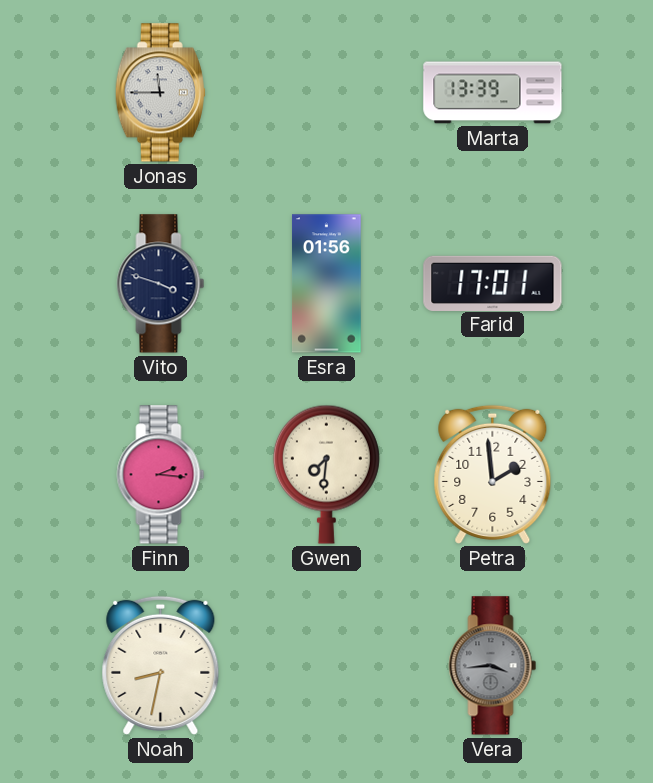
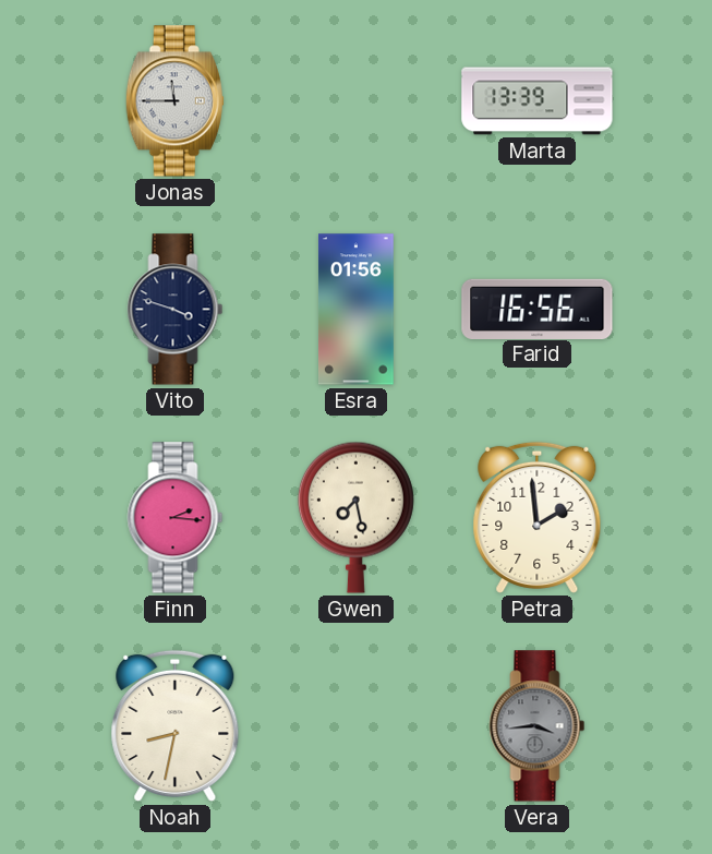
Farid: 17:01 -> 16:56 (538, 309)
Gwen: 7:31 -> 7:28 (355, 517)
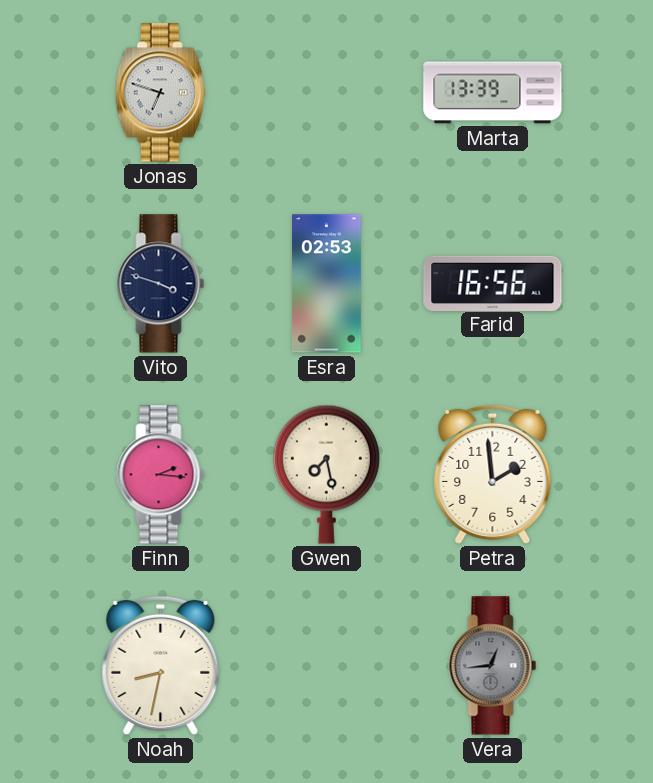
Jonas: 11:45 -> 6:48 (160, 93)
Esra: 01:56 -> 02:53 (327, 284)
Vera: 3:44 -> 12:44 (493, 666)
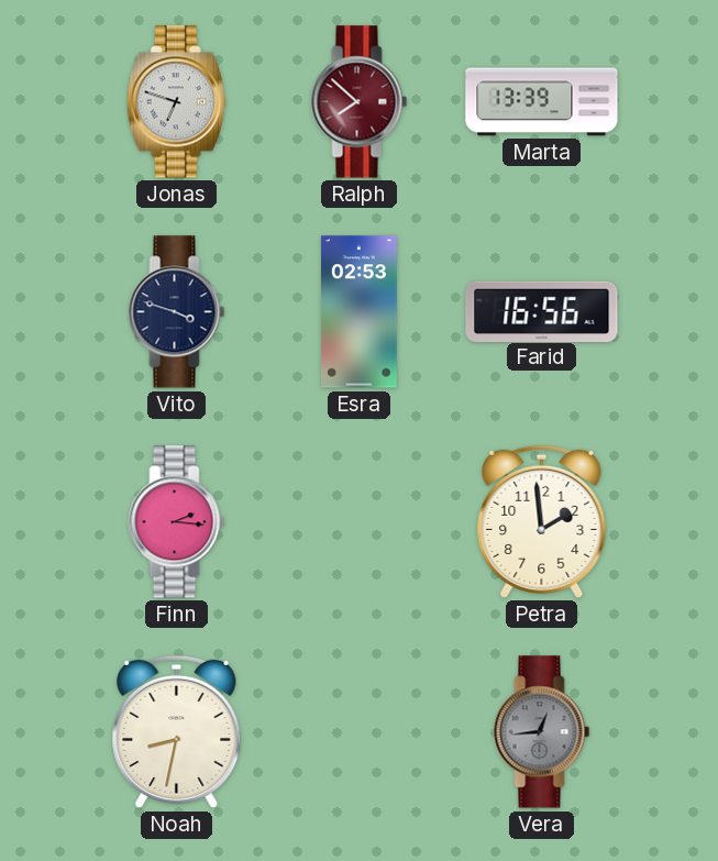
Ralph: none -> 7:52 (360, 102)
Gwen: 7:28 -> none (326, 474)
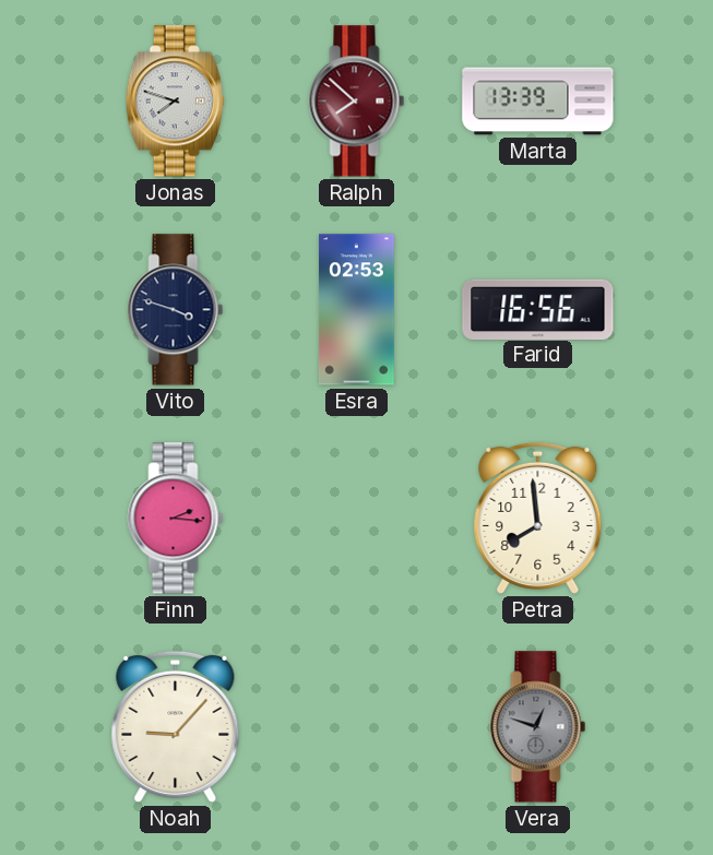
Jonas: 6:48 -> 7:48 (175, 102)
Petra: 1:59 -> 7:59 (538, 518)
Noah: 8:32 -> 9:07 (176, 726)
Vera: 12:44 -> 12:48 (538, 727)
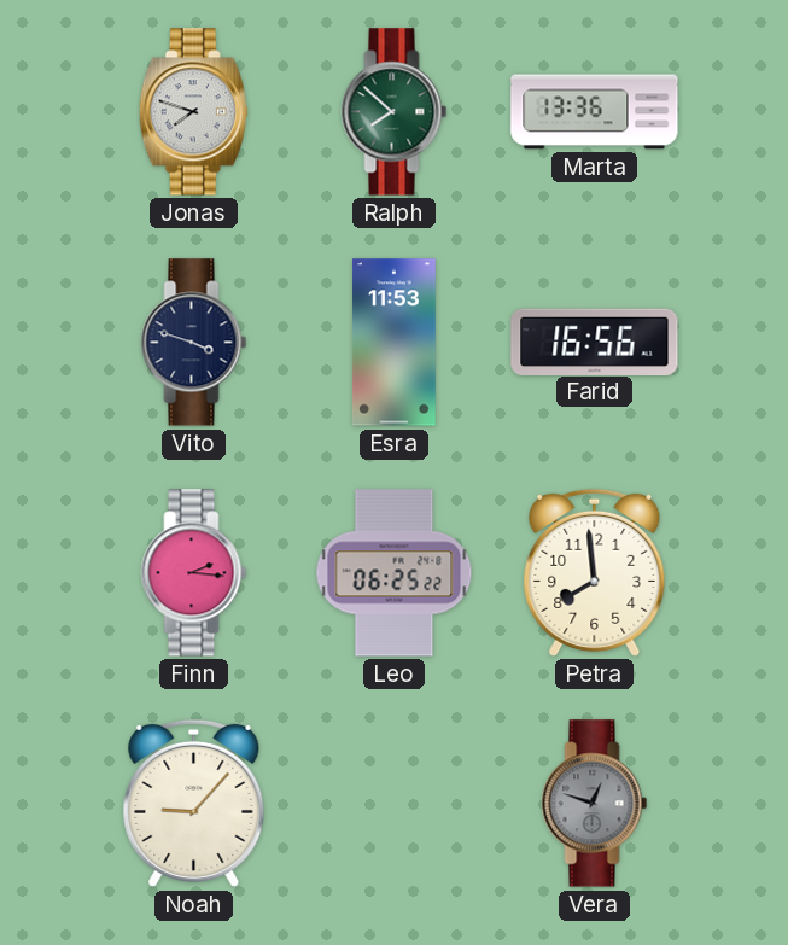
Ralph dial: burgundy -> green (395, 112)
Marta: 13:39 -> 13:36 (595, 112)
Esra: 02:53 -> 11:53 (395, 343)
Leo: none -> 06:25 (395, 573)
